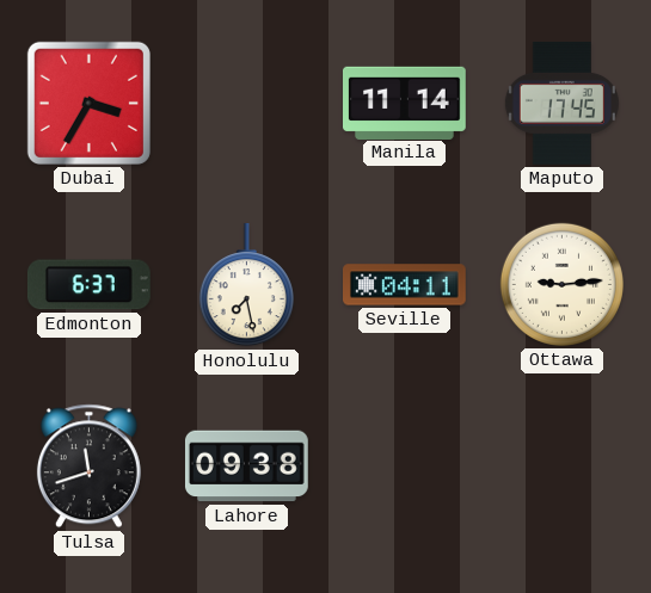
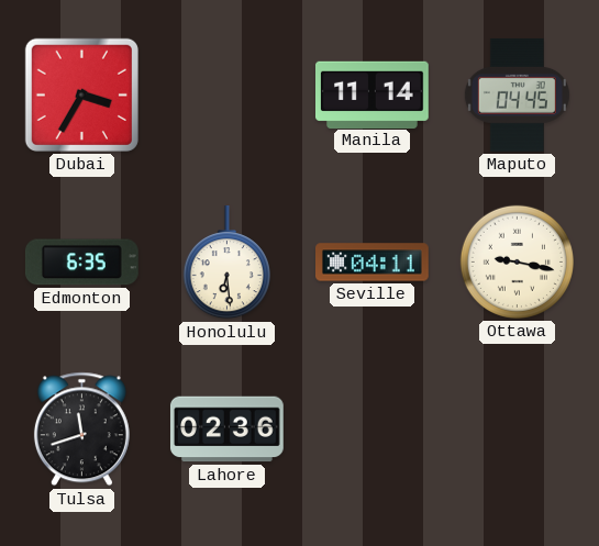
Maputo: 17:45 -> 04:45 (517, 94)
Edmonton: 6:37 -> 6:35 (81, 263)
Honolulu: 7:28 -> 6:29 (226, 264)
Ottawa: 9:14 -> 9:17 (517, 261)
Lahore: 09:38 -> 02:36 (228, 430)
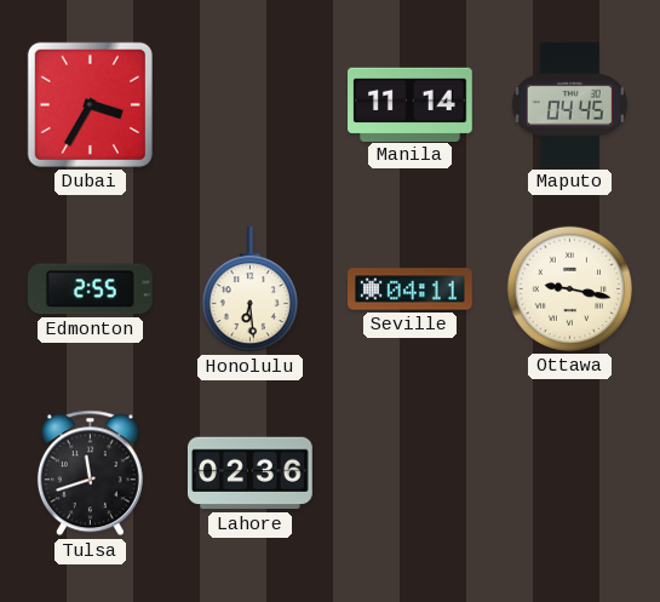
Edmonton: 6:35 -> 2:55 (90, 289)
